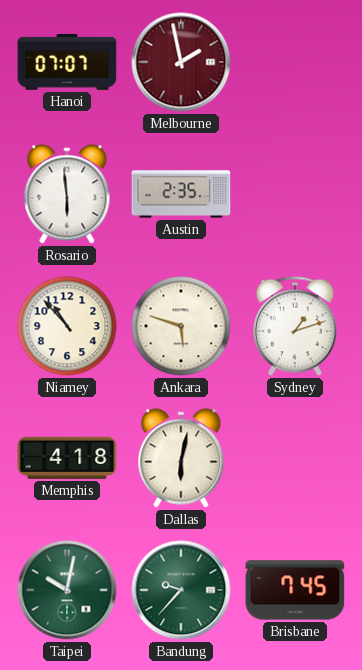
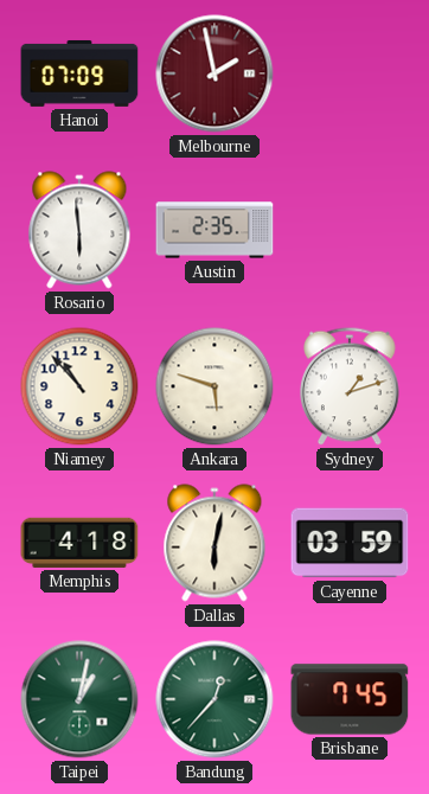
Hanoi: 07:07 -> 07:09 (79, 73)
Cayenne: none -> 03:59 (350, 543)
Taipei: 10:02 -> 1:02 (79, 699)
Bandung: 9:37 -> 12:37 (214, 699)
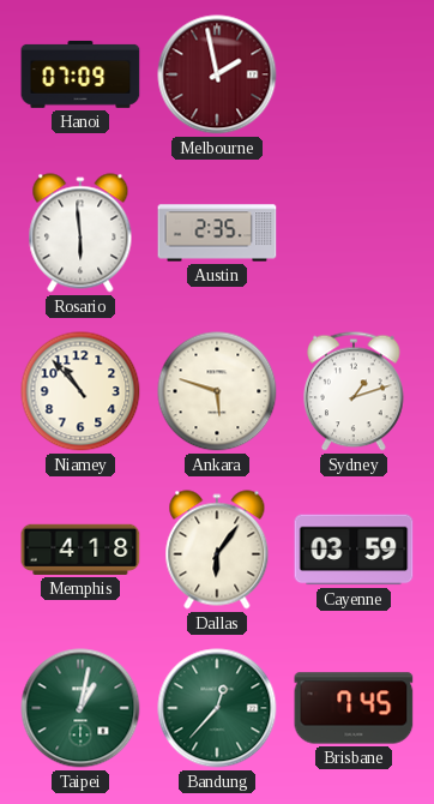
Dallas: 6:02 -> 6:06 (217, 550)
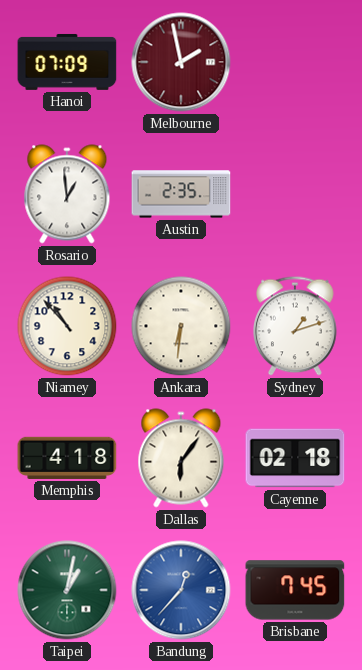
Rosario: 5:59 -> 12:59 (67, 194)
Ankara: 5:48 -> 6:31 (181, 326)
Cayenne: 03:59 -> 02:18 (295, 458)
Bandung dial: green -> blue (181, 590)
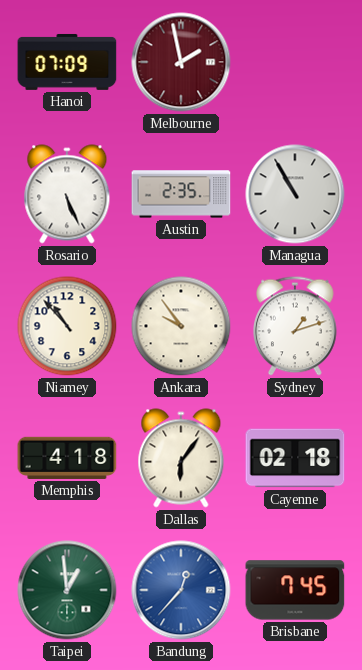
Rosario: 12:59 -> 5:26 (67, 194)
Managua: none -> 10:55 (295, 194)
Ankara: 6:31 -> 9:54 (181, 326)
Taipei: 1:02 -> 12:59 (67, 590)
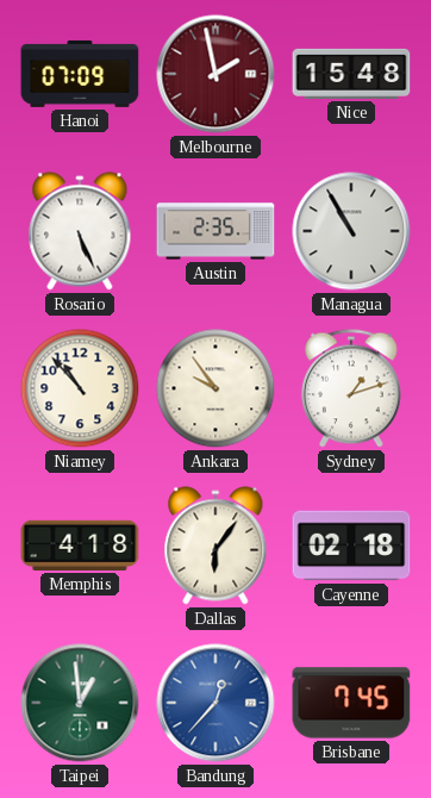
Nice: none -> 15:48 (351, 74)
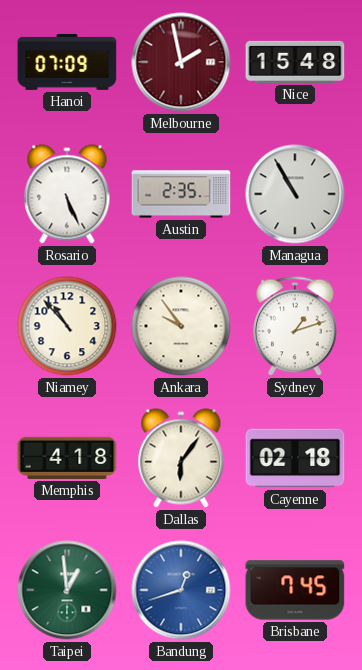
Bandung: 12:37 -> 12:42 (181, 590)
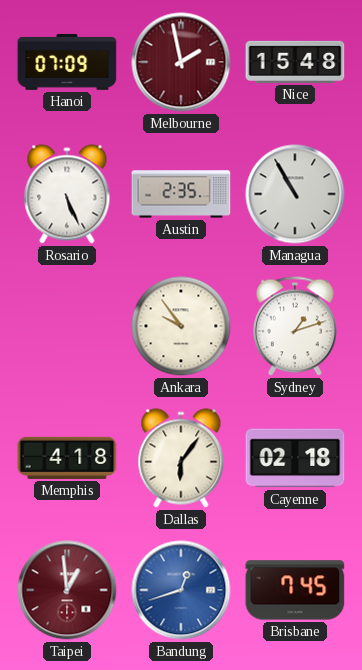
Niamey: 10:53 -> none (67, 326)
Taipei dial: green -> burgundy (67, 590)
